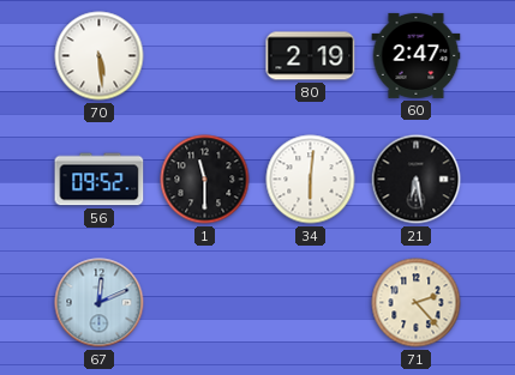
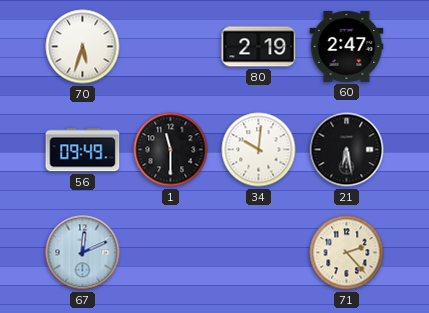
70: 5:29 -> 5:33 (83, 47)
56: 09:52 -> 09:49 (83, 150)
34: 6:01 -> 10:01 (259, 150)
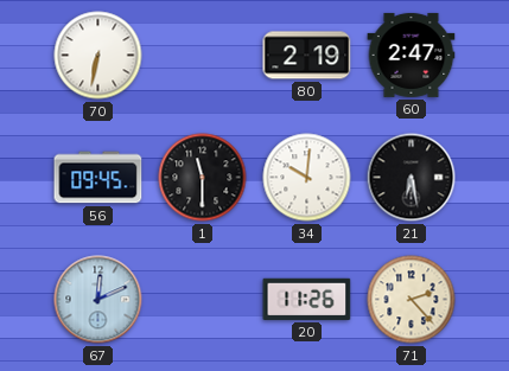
70: 5:33 -> 6:32 (98, 56)
56: 09:49 -> 09:45 (98, 178)
20: none -> 11:26 (307, 299)
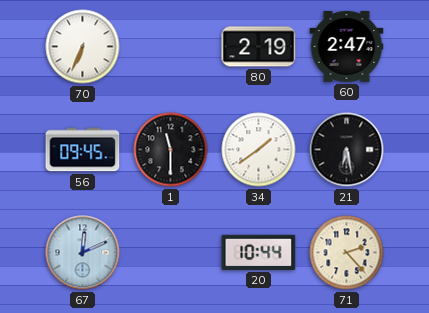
70: 6:32 -> 6:34 (83, 47)
34: 10:01 -> 1:39 (259, 150)
20: 11:26 -> 10:44 (259, 252)
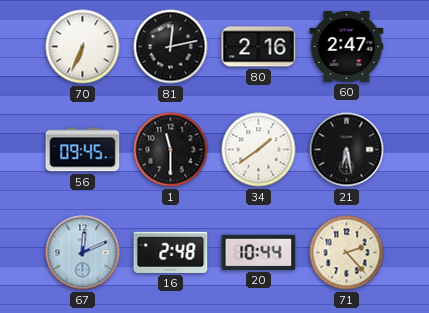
81: none -> 12:13 (171, 47)
80: 2:19 -> 2:16 (259, 47)
16: none -> 2:48 (171, 252)
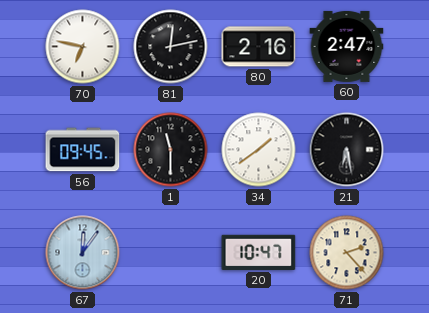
70: 6:34 -> 6:47 (83, 47)
67: 12:11 -> 12:06 (83, 253)
16: 2:48 -> none (171, 252)
20: 10:44 -> 10:47 (259, 252)
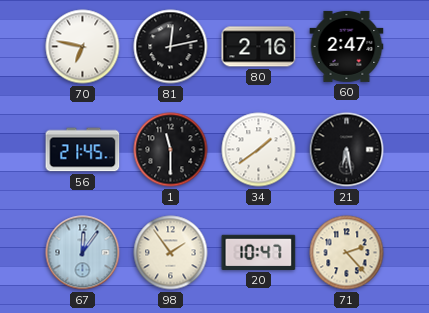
56: 09:45 -> 21:45 (83, 150)
98: none -> 1:54 (171, 253)
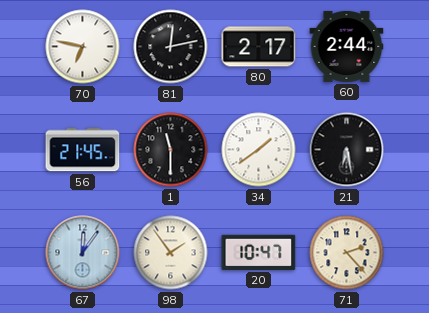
80: 2:16 -> 2:17 (259, 47)
60: 2:47 -> 2:44 (347, 46)
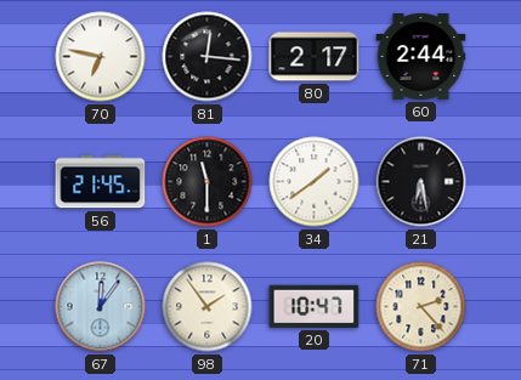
81: 12:13 -> 12:16 (208, 57)
